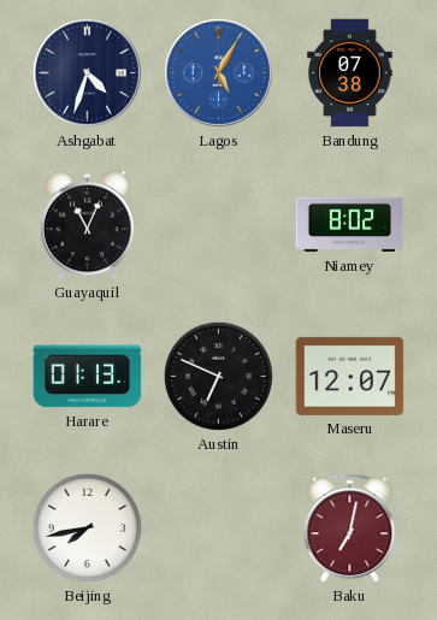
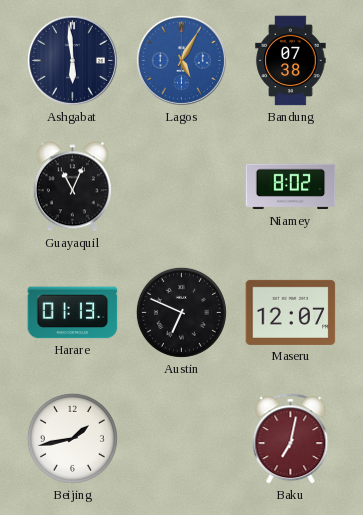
Ashgabat: 4:33 -> 5:59 (72, 60)
Beijing: 7:43 -> 1:43 (72, 438)
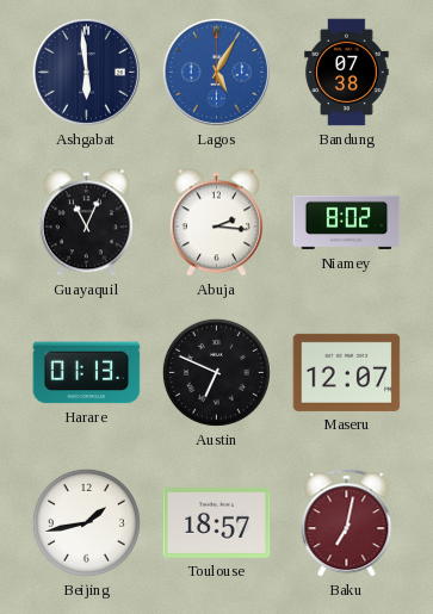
Abuja: none -> 2:16 (216, 223)
Toulouse: none -> 18:57 (217, 523)
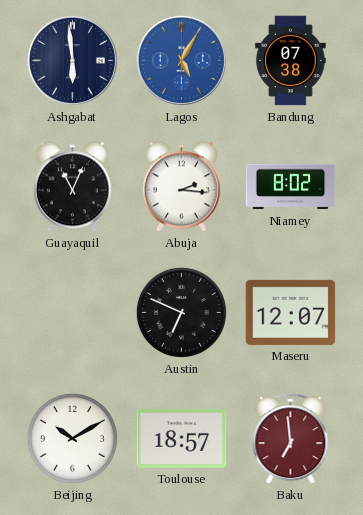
Harare: 01:13 -> none (87, 373)
Beijing: 1:43 -> 10:10 (72, 438)
Baku: 7:02 -> 6:59 (291, 439)
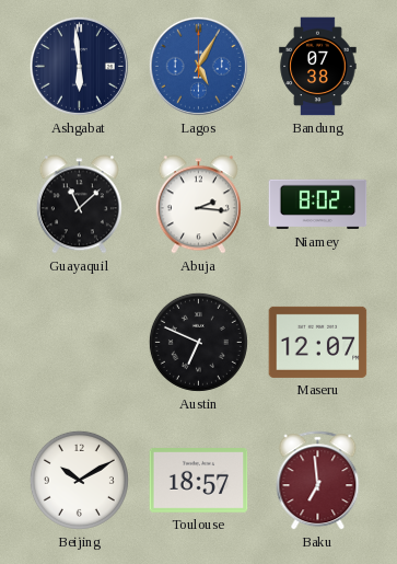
Guayaquil: 11:04 -> 11:08 (79, 205)
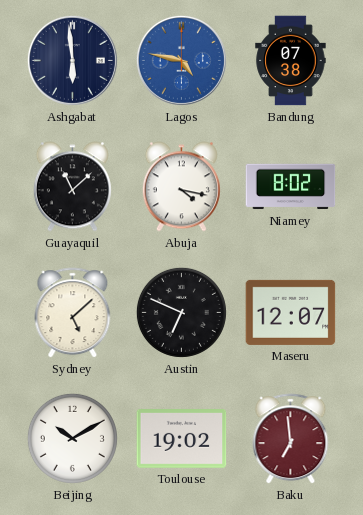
Lagos: 5:05 -> 4:47 (181, 60)
Abuja: 2:16 -> 4:17 (181, 187)
Sydney: none -> 5:08 (73, 313)
Toulouse: 18:57 -> 19:02 (182, 439)
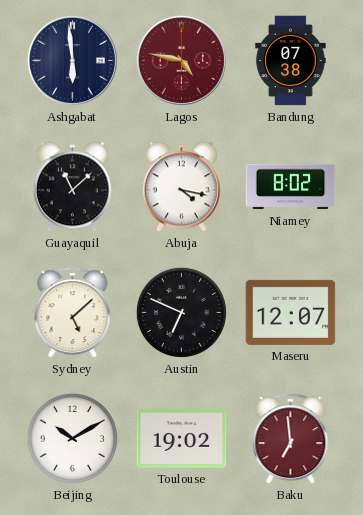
Lagos dial: blue -> burgundy (181, 60)
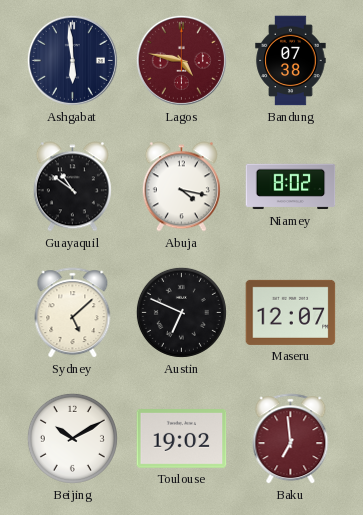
Guayaquil: 11:08 -> 10:51 (72, 187)
